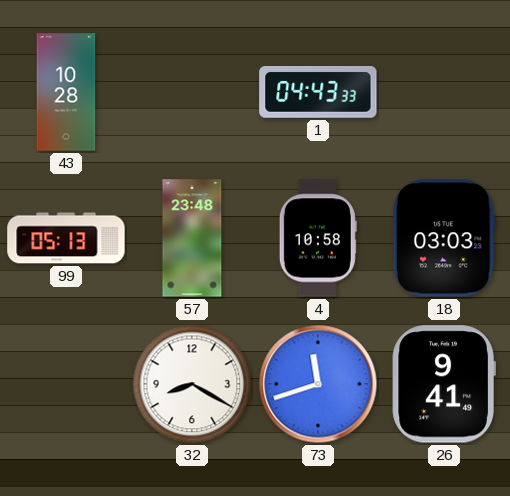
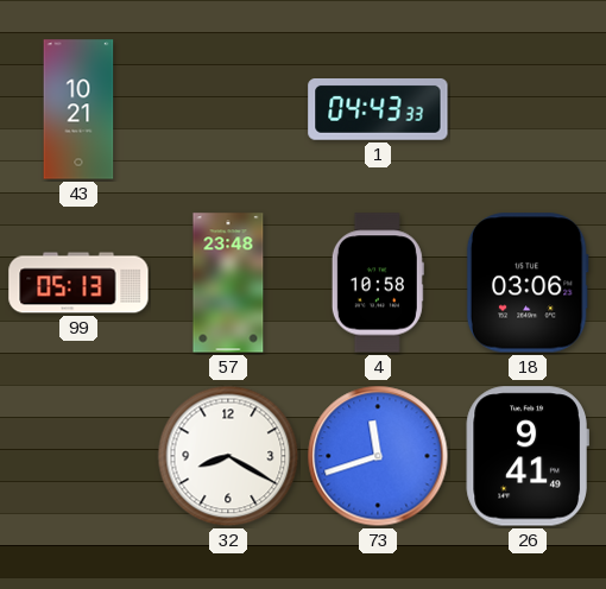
43: 10:28 -> 10:21 (78, 109)
18: 03:03 -> 03:06 (528, 283)
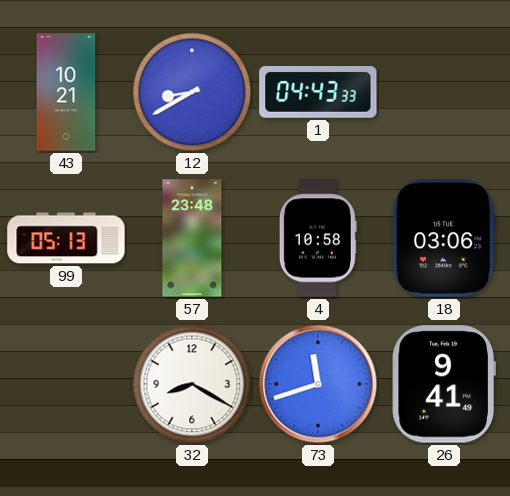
12: none -> 8:40 (192, 92)
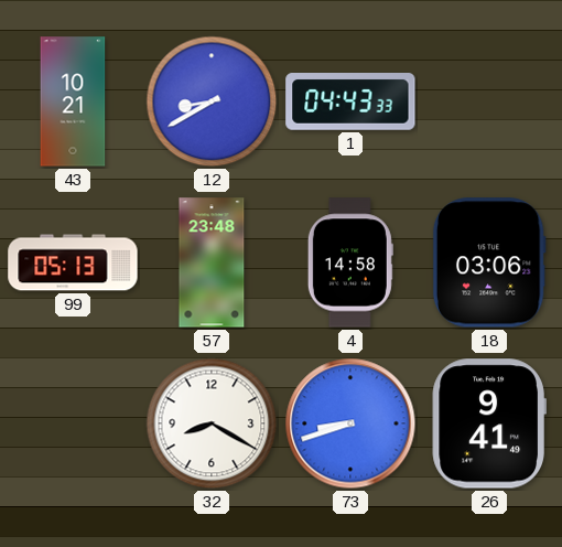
4: 10:58 -> 14:58 (350, 262)
73: 11:42 -> 8:42 (350, 423)
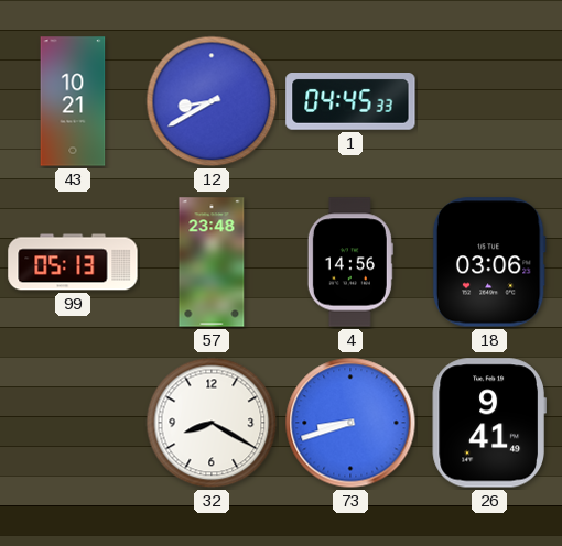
1: 04:43 -> 04:45 (350, 102)
4: 14:58 -> 14:56 (350, 262)
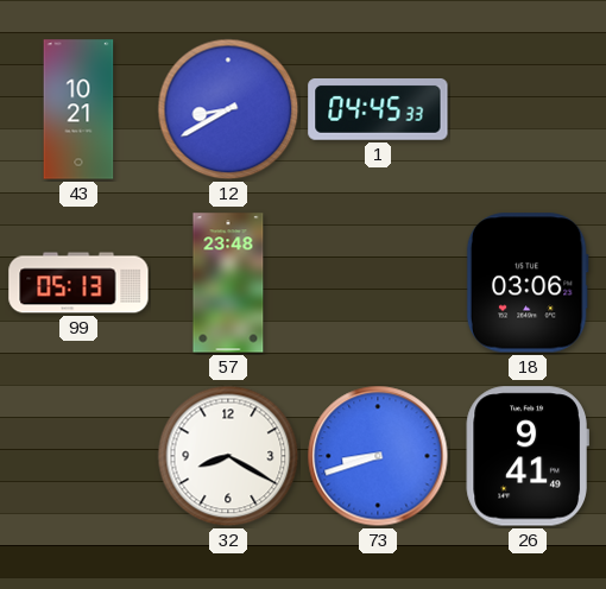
4: 14:56 -> none (350, 262)
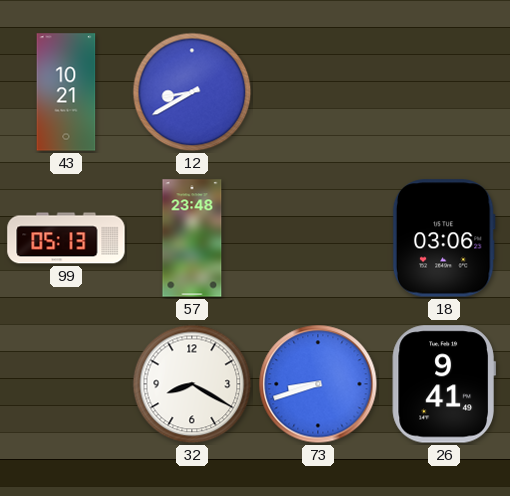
1: 04:45 -> none (378, 110)
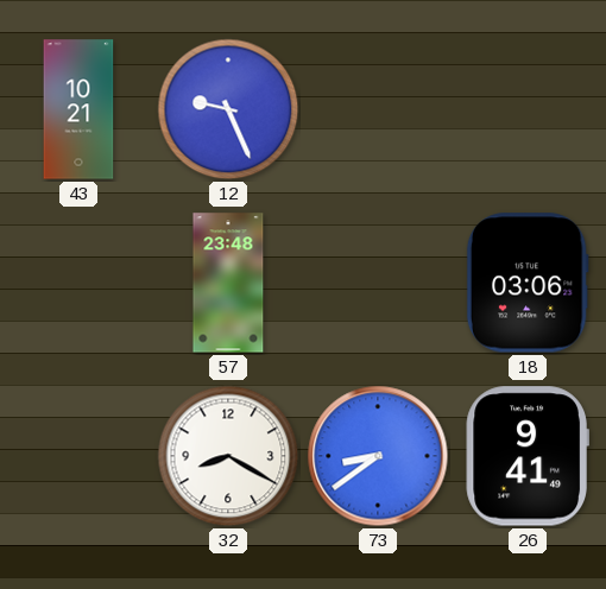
12: 8:40 -> 9:26 (228, 109)
99: 05:13 -> none (66, 238)
73: 8:42 -> 8:39 (378, 456)
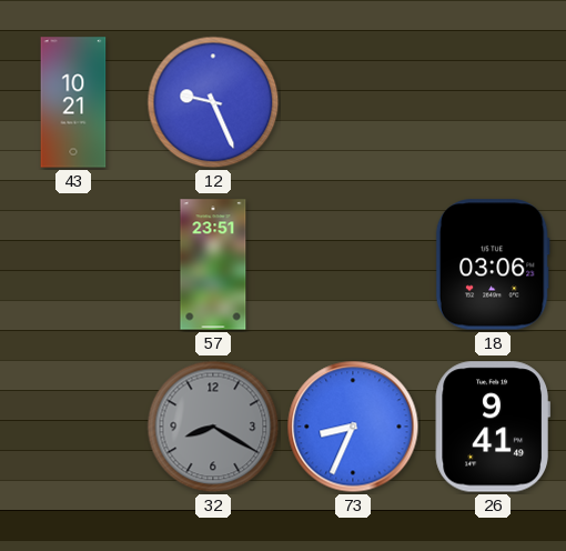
57: 23:48 -> 23:51 (213, 264)
32 dial: white -> grey (213, 427)
73: 8:39 -> 8:34 (353, 427)
